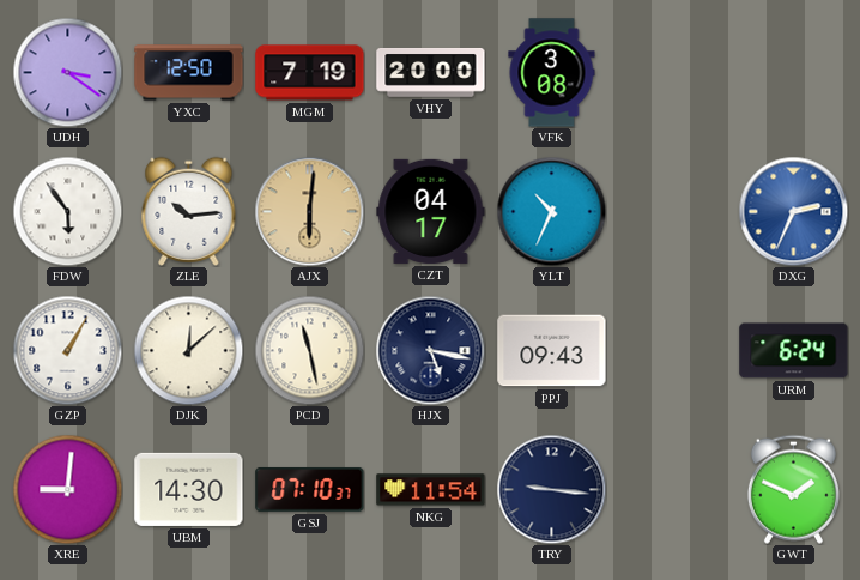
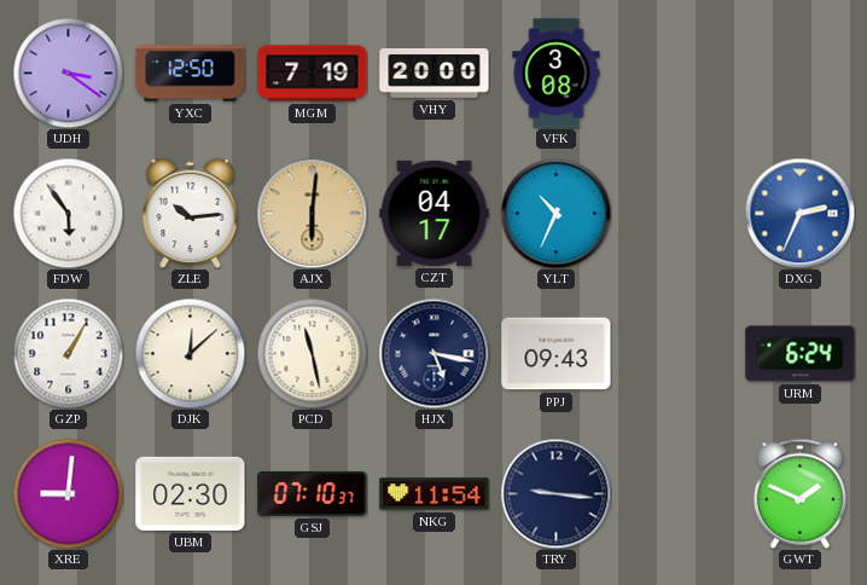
UBM: 14:30 -> 02:30 (191, 493)
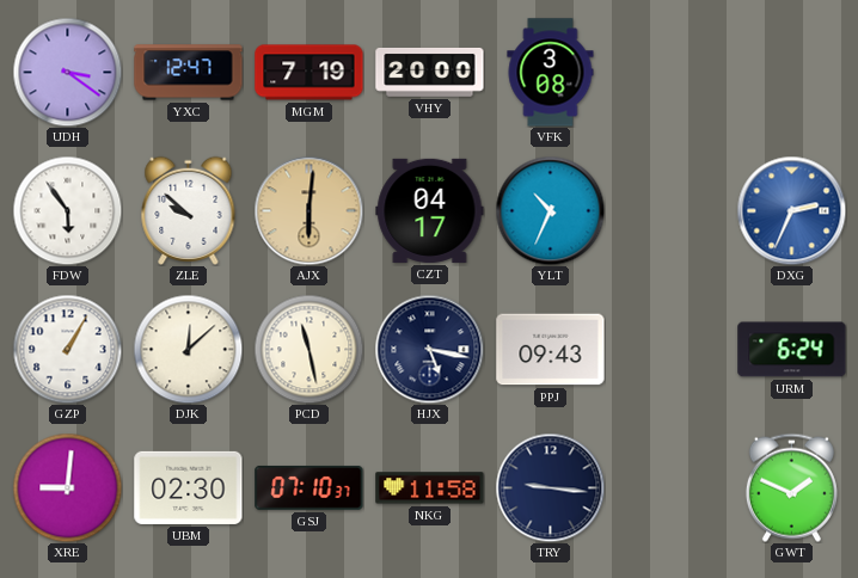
YXC: 12:50 -> 12:47 (189, 73)
ZLE: 10:14 -> 9:52 (189, 210)
NKG: 11:54 -> 11:58 (430, 488)
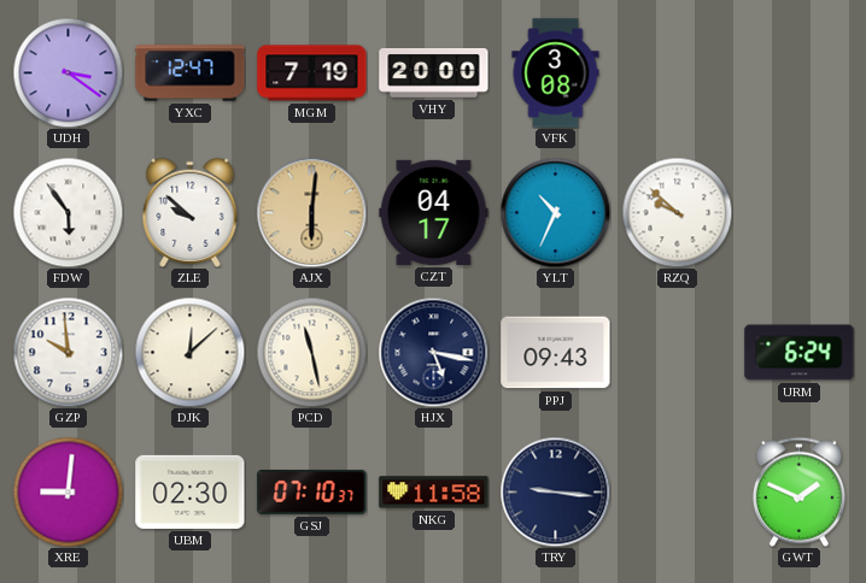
RZQ: none -> 9:52 (677, 212)
DXG: 2:34 -> none (791, 210)
GZP: 1:05 -> 9:59 (68, 352)
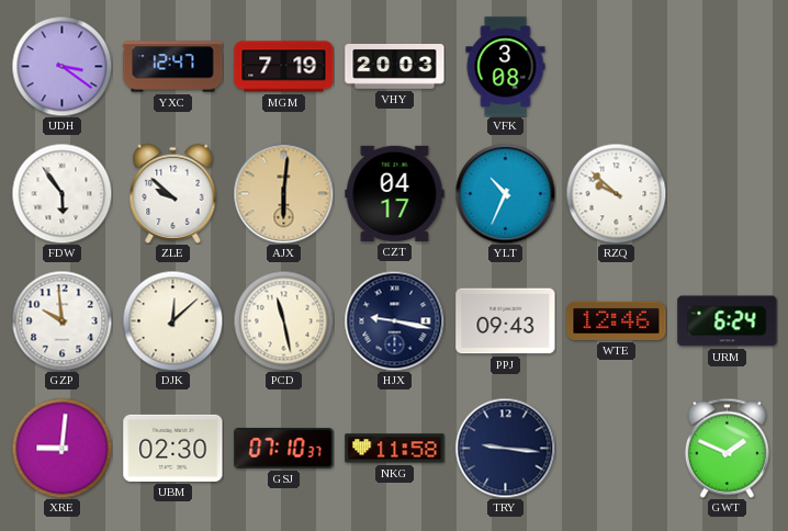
VHY: 20:00 -> 20:03 (395, 66)
HJX: 5:17 -> 9:17 (394, 320)
WTE: none -> 12:46 (617, 320)
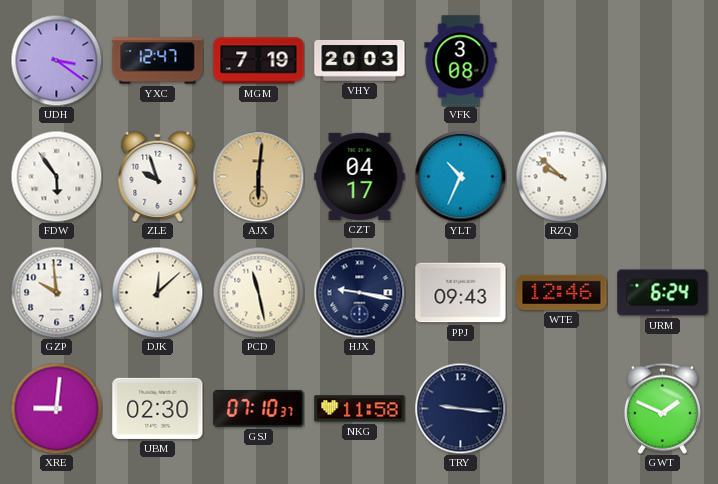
ZLE: 9:52 -> 9:57 (158, 176)
